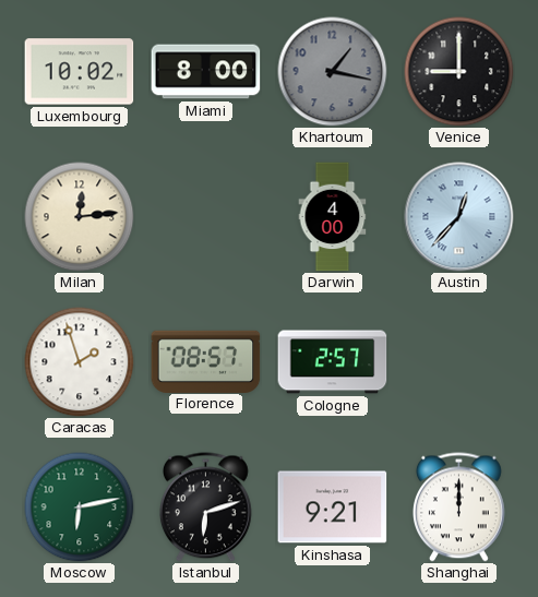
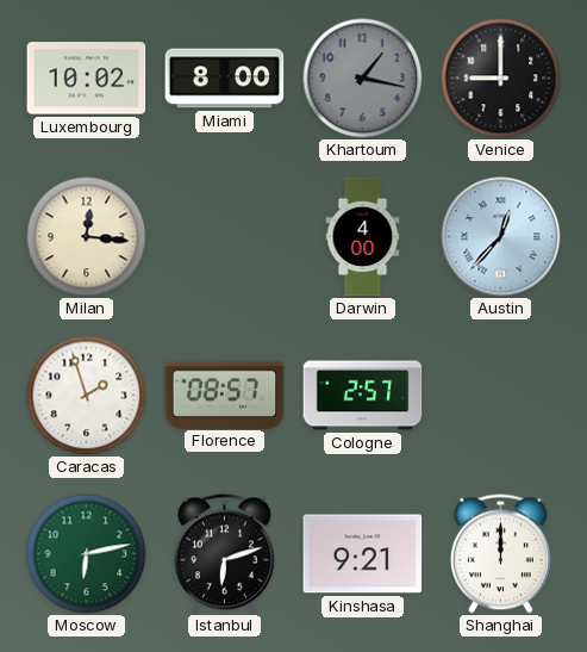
Milan: 12:14 -> 12:16 (87, 237)
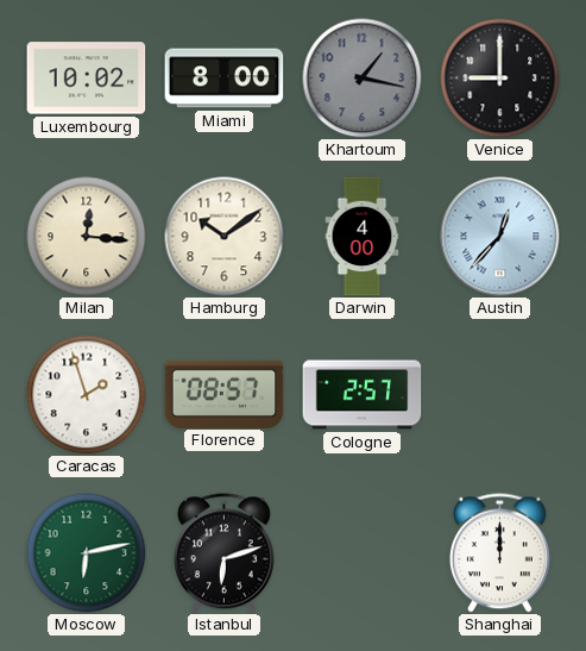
Hamburg: none -> 10:09 (225, 237)
Kinshasa: 9:21 -> none (363, 554)
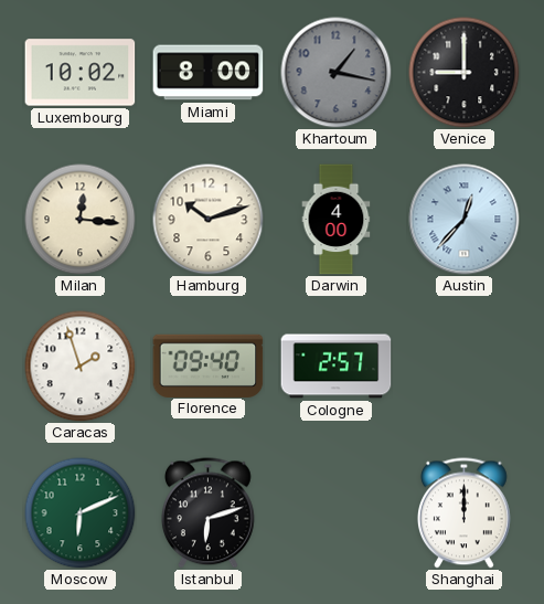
Hamburg: 10:09 -> 10:12 (209, 220)
Florence: 08:57 -> 09:40 (209, 365)
Moscow: 6:13 -> 6:11 (81, 513)
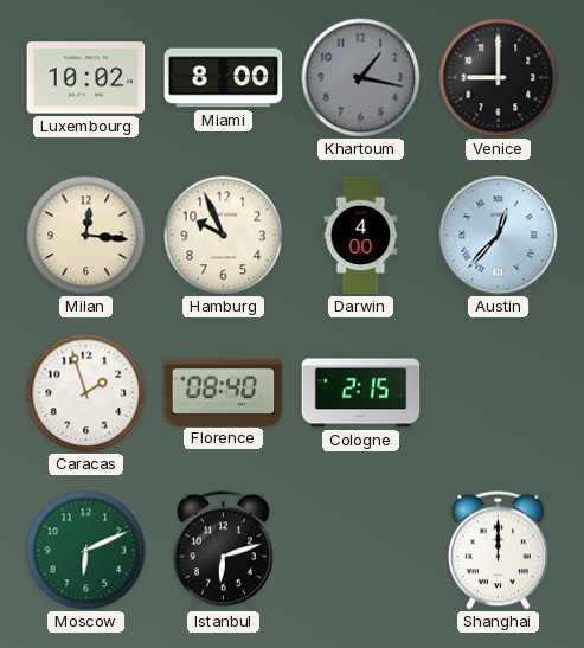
Hamburg: 10:12 -> 9:56 (224, 236)
Florence: 09:40 -> 08:40 (224, 392)
Cologne: 2:57 -> 2:15 (361, 393)
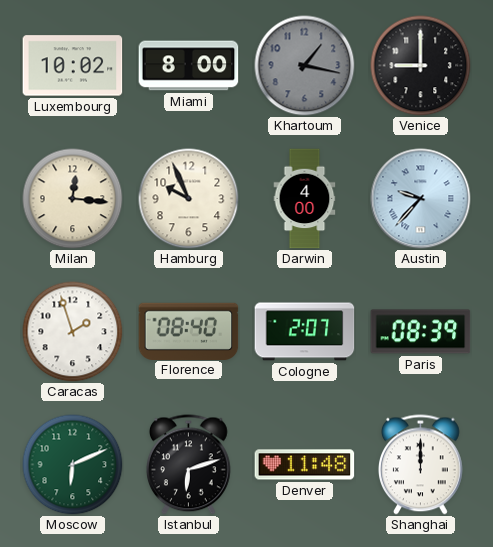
Austin: 12:37 -> 9:37 (421, 199)
Cologne: 2:15 -> 2:07 (305, 332)
Paris: none -> 08:39 (421, 332)
Denver: none -> 11:48 (305, 465)
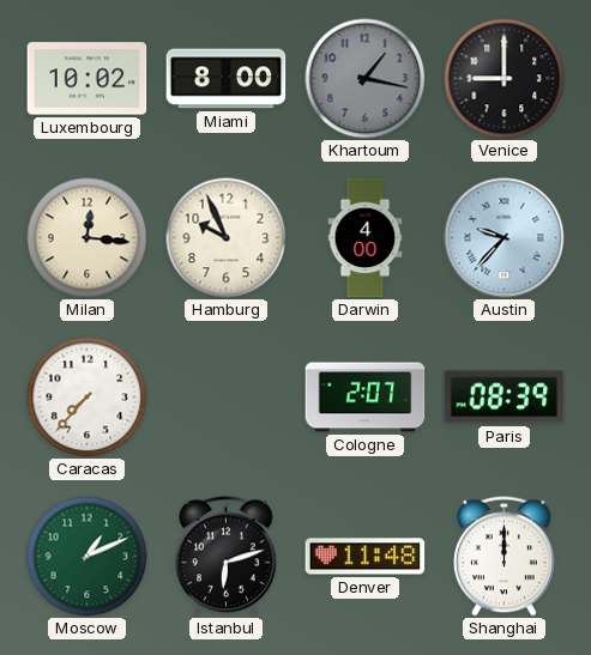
Caracas: 1:57 -> 7:37 (88, 398)
Florence: 08:40 -> none (189, 331)
Moscow: 6:11 -> 1:11 (88, 557)
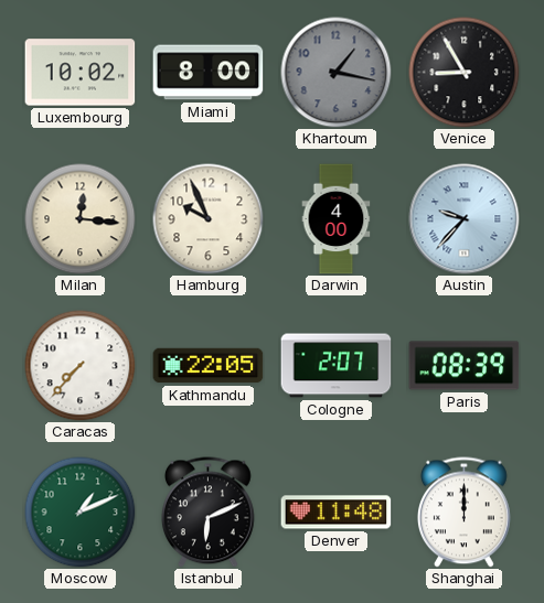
Venice: 9:00 -> 8:55 (465, 73)
Kathmandu: none -> 22:05 (209, 366)
Istanbul: 6:12 -> 6:11 (207, 513)
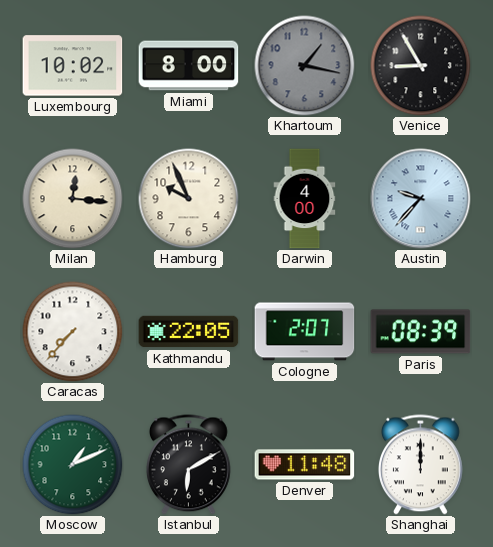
Istanbul: 6:11 -> 6:10 (188, 465)
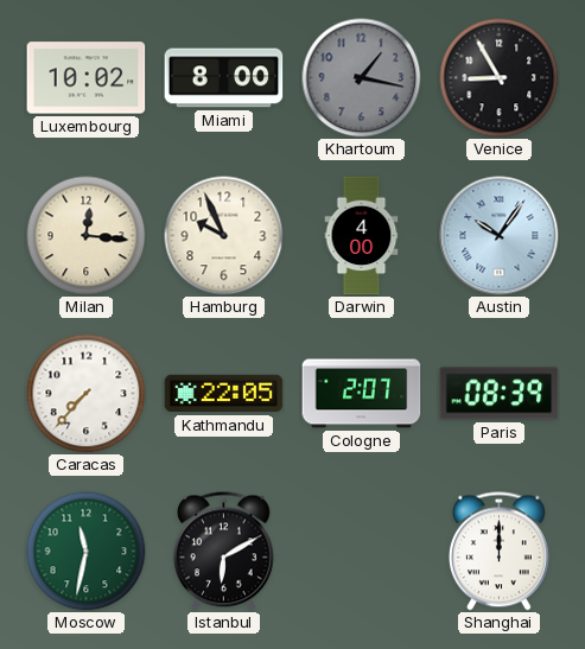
Austin: 9:37 -> 10:06 (500, 236)
Moscow: 1:11 -> 11:32 (87, 552)
Denver: 11:48 -> none (305, 465)
